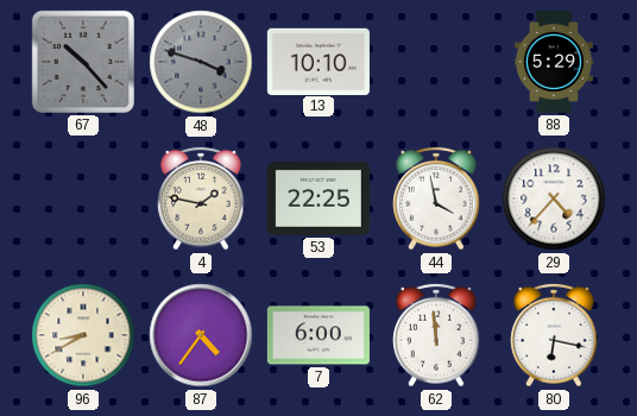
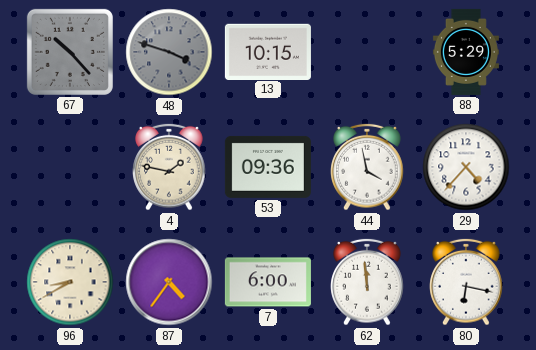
13: 10:10 -> 10:15 (268, 51)
53: 22:25 -> 09:36 (268, 167)
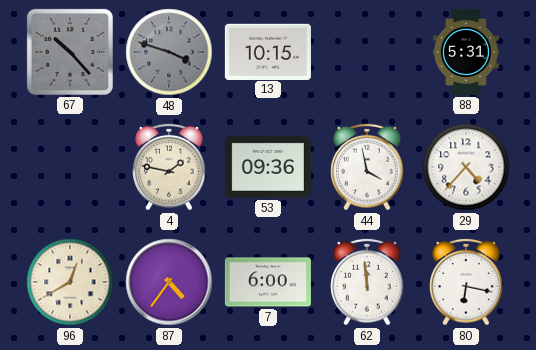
88: 5:29 -> 5:31 (466, 52)
96: 8:40 -> 12:40 (70, 282)
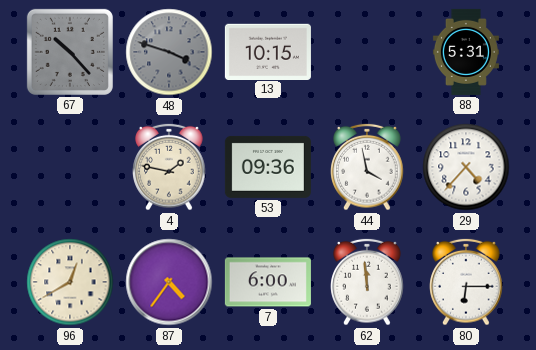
80: 6:17 -> 6:15 (466, 282)
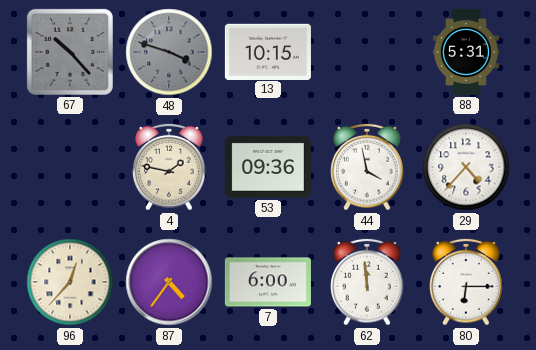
96: 12:40 -> 12:37 (70, 282)
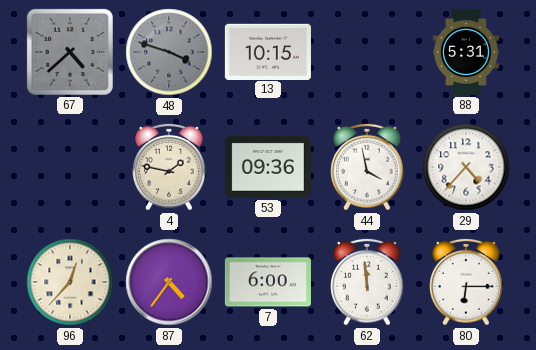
67: 10:23 -> 4:38 (70, 52)
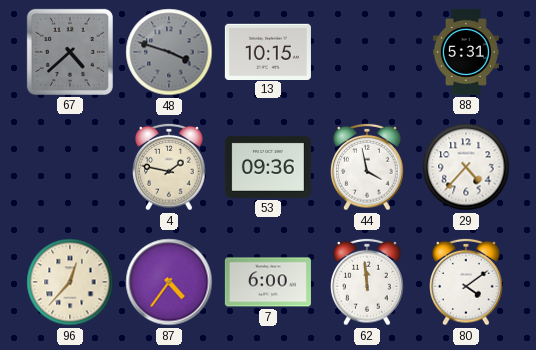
80: 6:15 -> 4:09 (466, 282)
